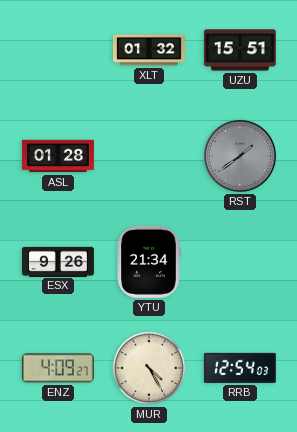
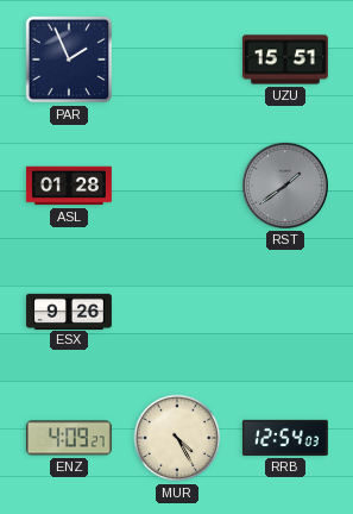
PAR: none -> 1:56 (69, 59)
XLT: 01:32 -> none (149, 50)
YTU: 21:34 -> none (149, 262)
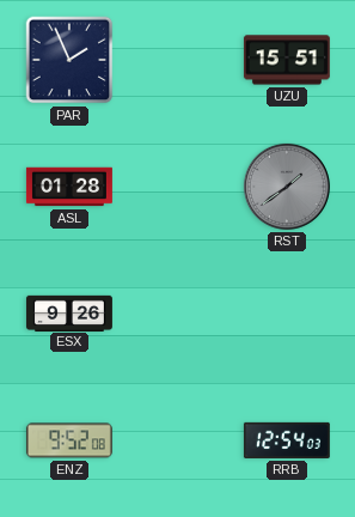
ENZ: 4:09 -> 9:52 (69, 440)
MUR: 4:25 -> none (177, 438)
